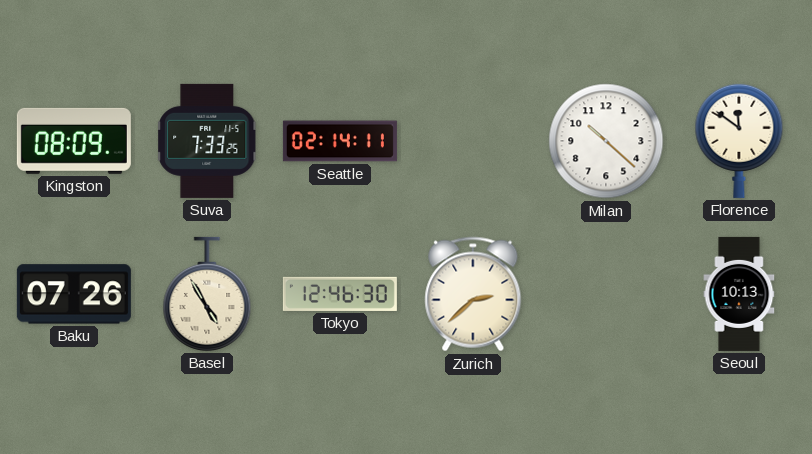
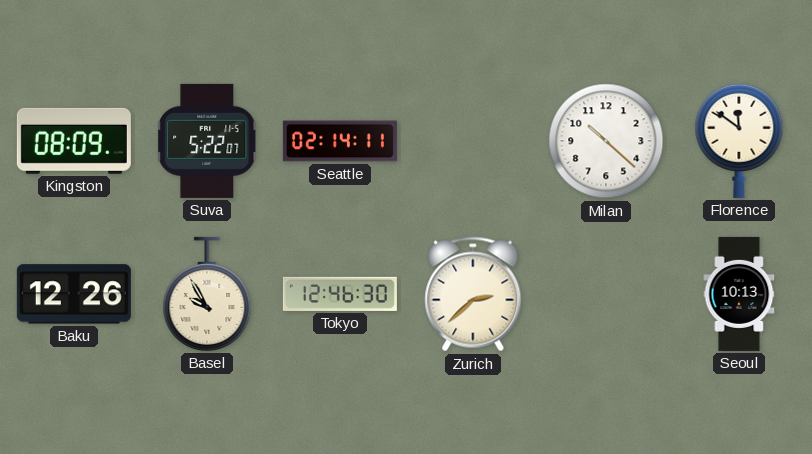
Suva: 7:33 -> 5:22 (207, 141)
Baku: 07:26 -> 12:26 (74, 294)
Basel: 4:55 -> 9:55 (207, 294)
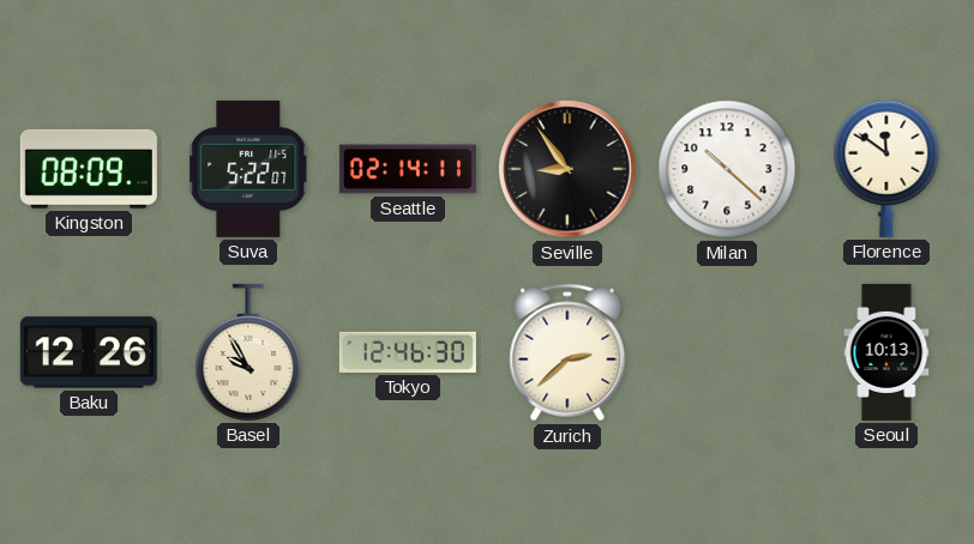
Seville: none -> 8:54 (567, 169)
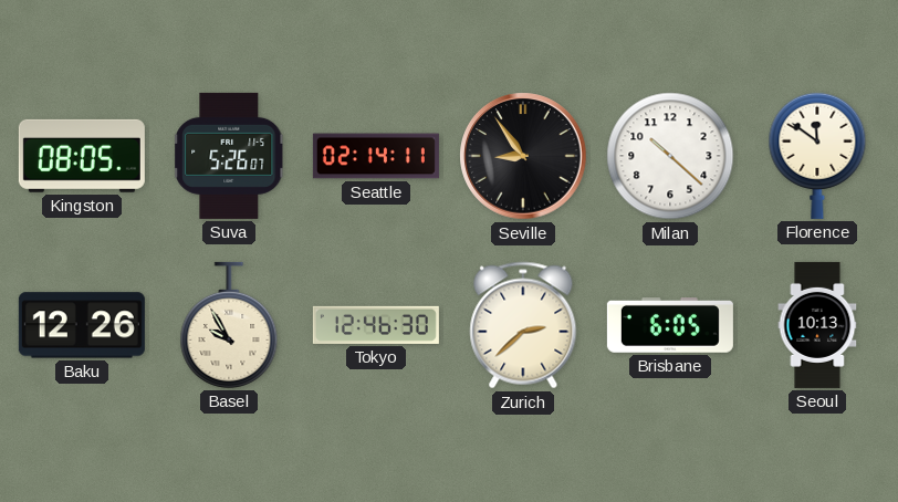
Kingston: 08:09 -> 08:05 (82, 156)
Suva: 5:22 -> 5:26 (229, 156)
Brisbane: none -> 6:05 (670, 326)
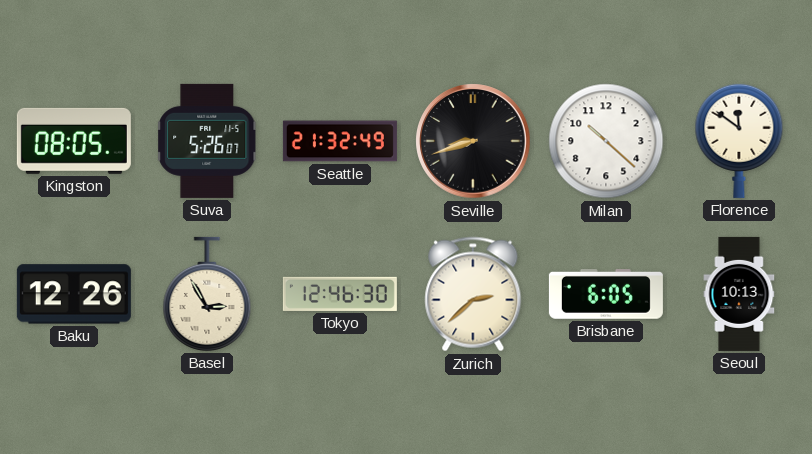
Seattle: 02:14 -> 21:32 (340, 141)
Seville: 8:54 -> 8:42 (473, 141)
Basel: 9:55 -> 2:55 (207, 294)
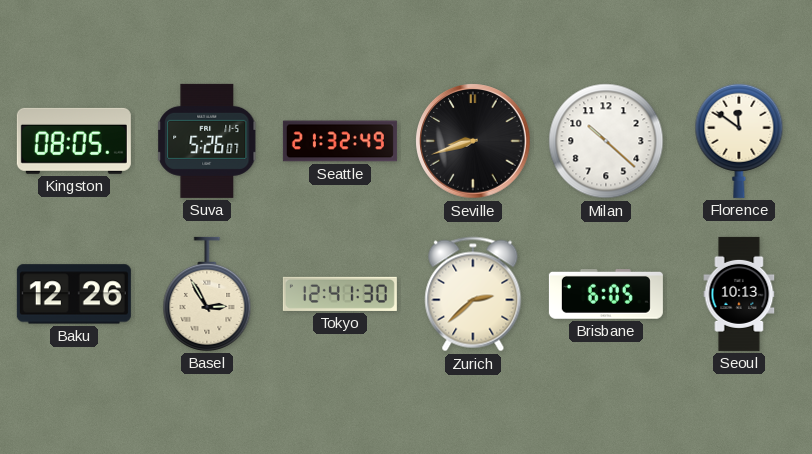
Tokyo: 12:46 -> 12:41 (340, 294)
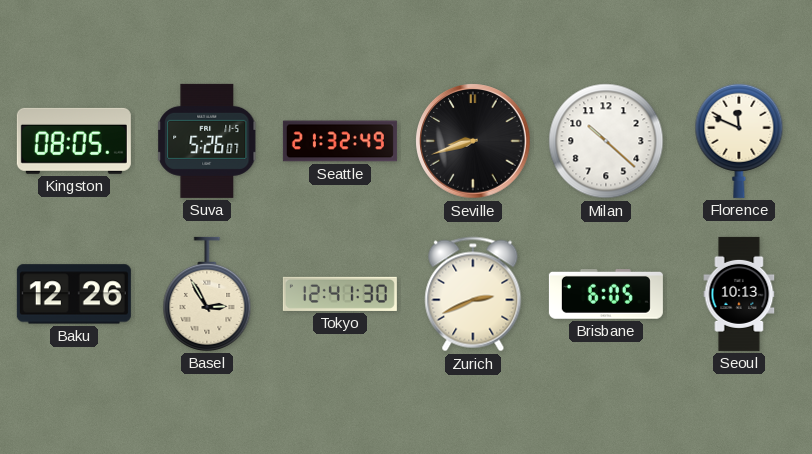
Florence: 11:51 -> 11:49 (739, 141)
Zurich: 2:38 -> 2:41 (473, 294)
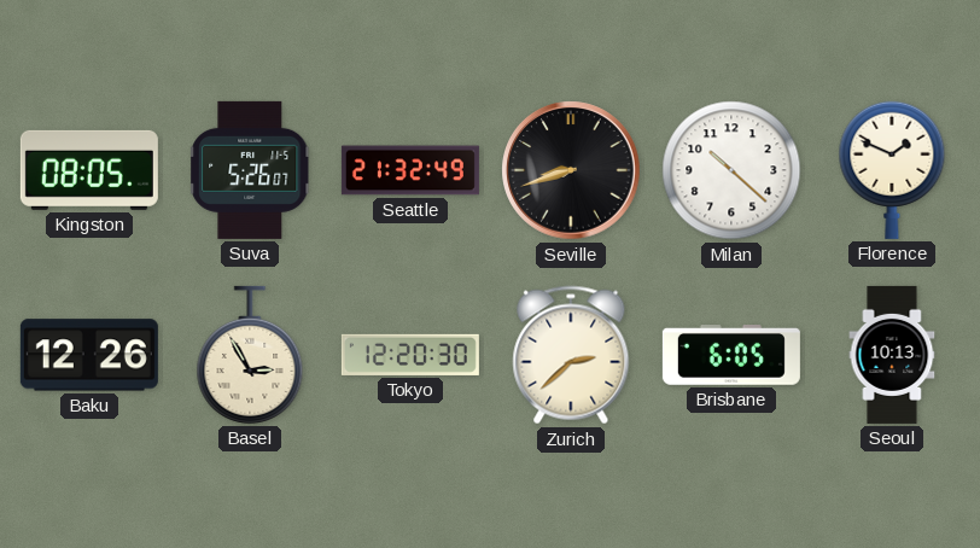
Florence: 11:49 -> 1:49 (892, 170)
Tokyo: 12:41 -> 12:20 (410, 355)
Zurich: 2:41 -> 2:38 (571, 355)
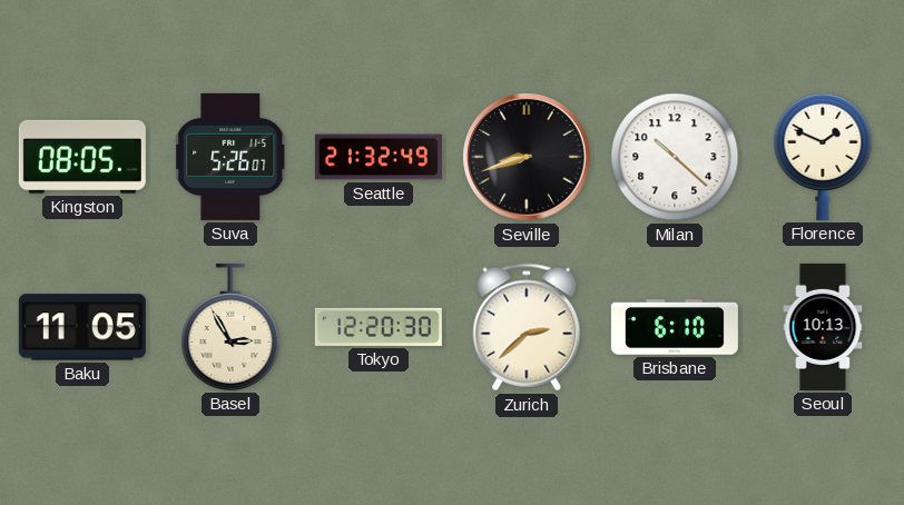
Baku: 12:26 -> 11:05 (82, 327)
Brisbane: 6:05 -> 6:10 (675, 328)
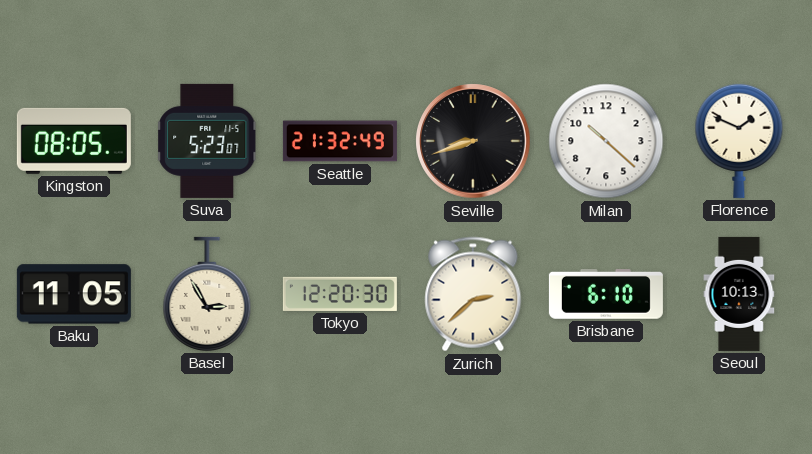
Suva: 5:26 -> 5:23 (207, 141)
